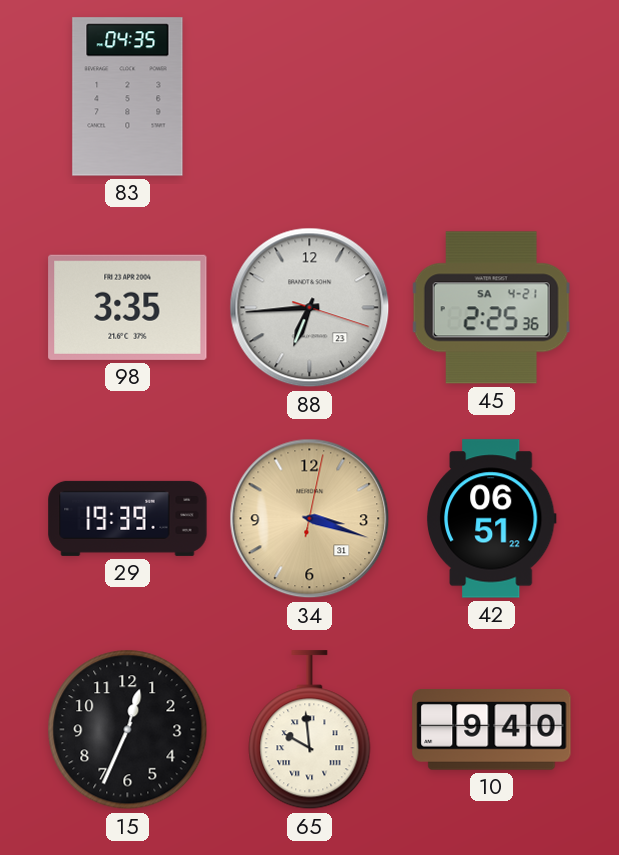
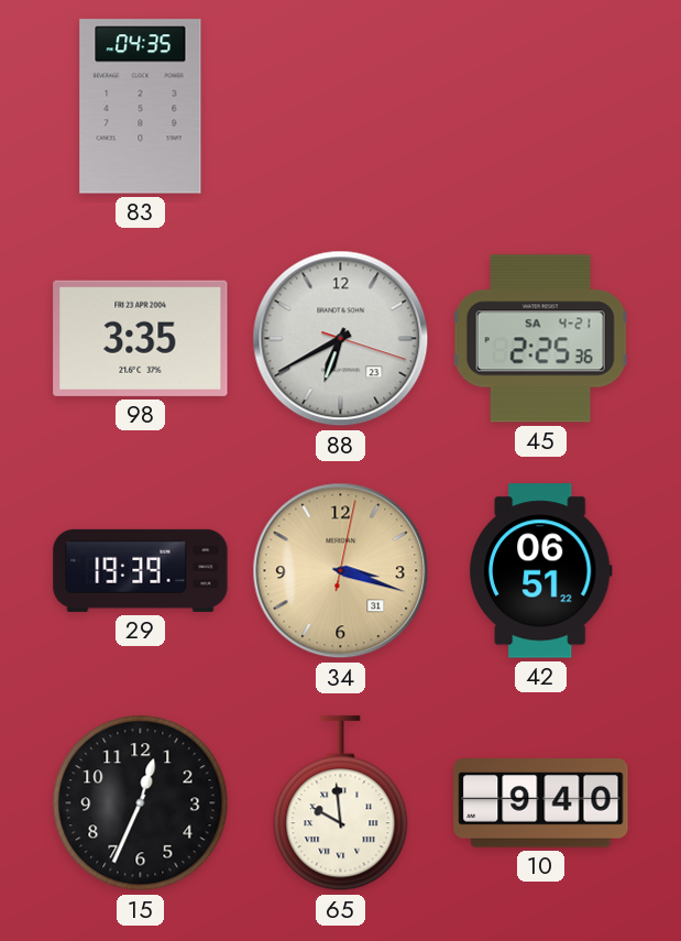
88: 6:44 -> 6:40 (341, 339)
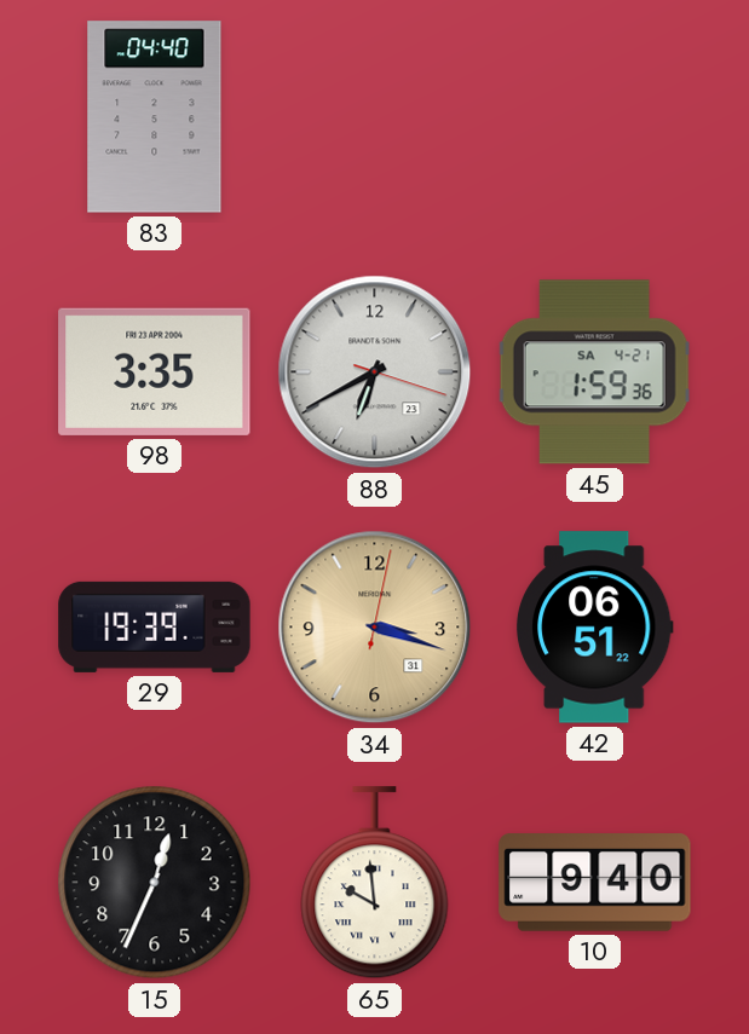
83: 04:35 -> 04:40 (155, 117)
45: 2:25 -> 1:59 (594, 372)
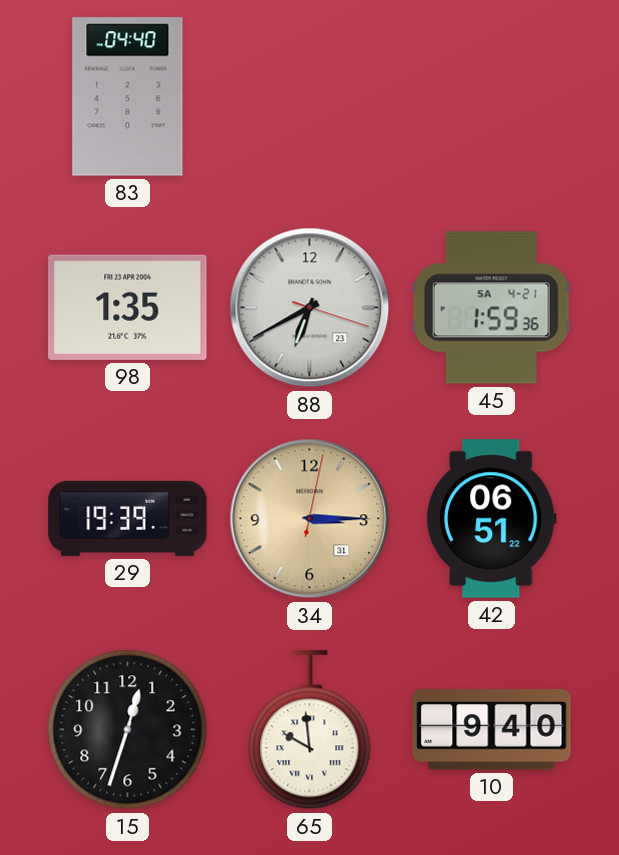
98: 3:35 -> 1:35 (128, 307)
34: 3:18 -> 3:15 (310, 519)
15: 12:34 -> 12:33 (128, 730)
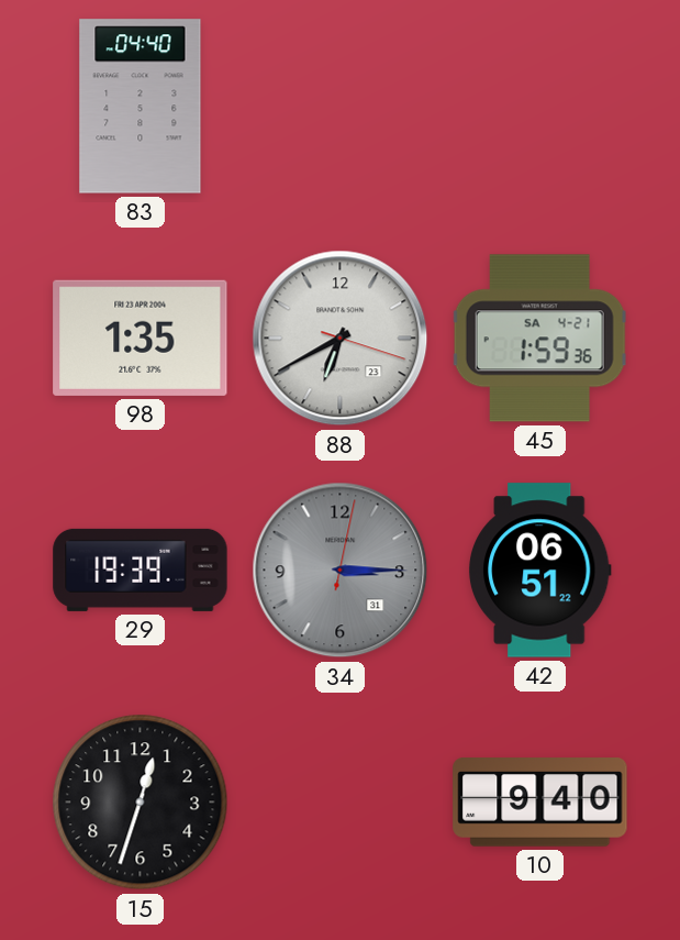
34 dial: champagne -> grey (341, 571)
65: 9:59 -> none (310, 730)
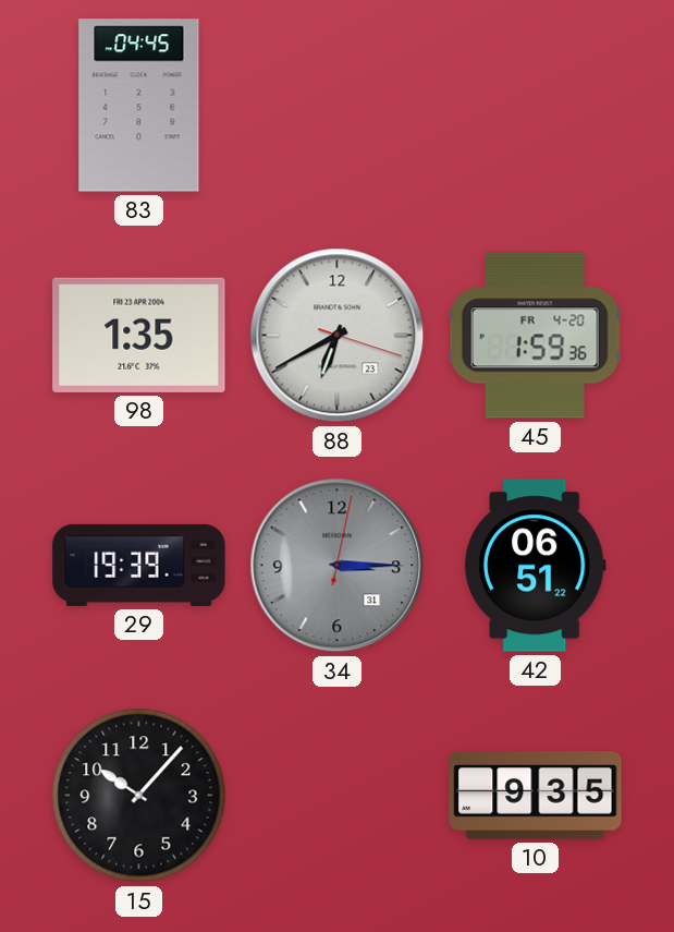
83: 04:40 -> 04:45 (139, 106)
45 date: SA 4-21 -> FR 4-20 (535, 336)
15: 12:33 -> 10:07 (139, 796)
10: 9:40 -> 9:35 (536, 796)
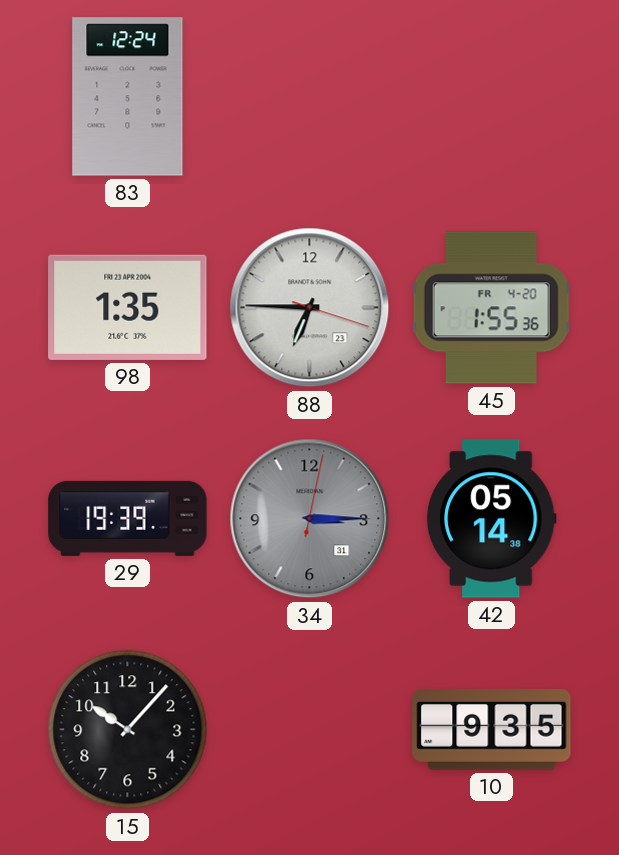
83: 04:45 -> 12:24 (128, 97)
88: 6:40 -> 6:45 (310, 308)
45: 1:59 -> 1:55 (491, 308)
42: 06:51 -> 05:14 (491, 519)
